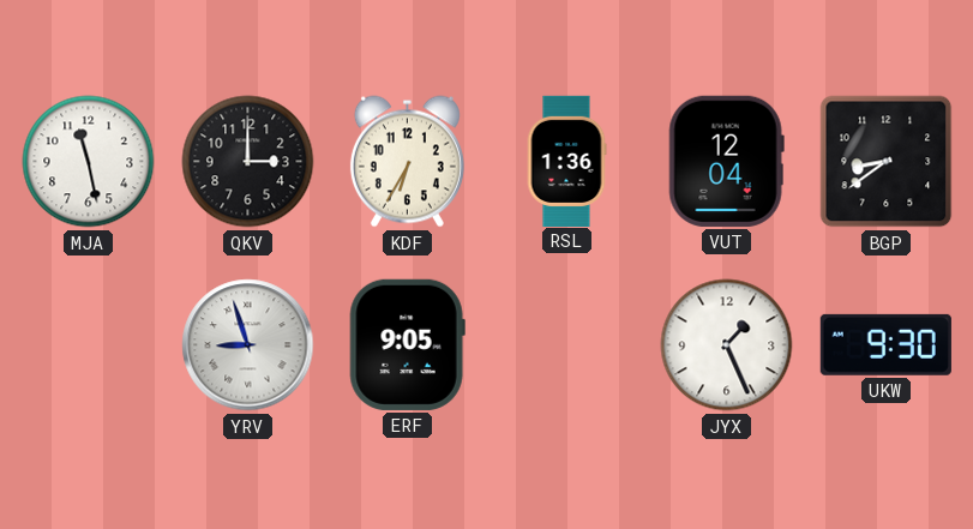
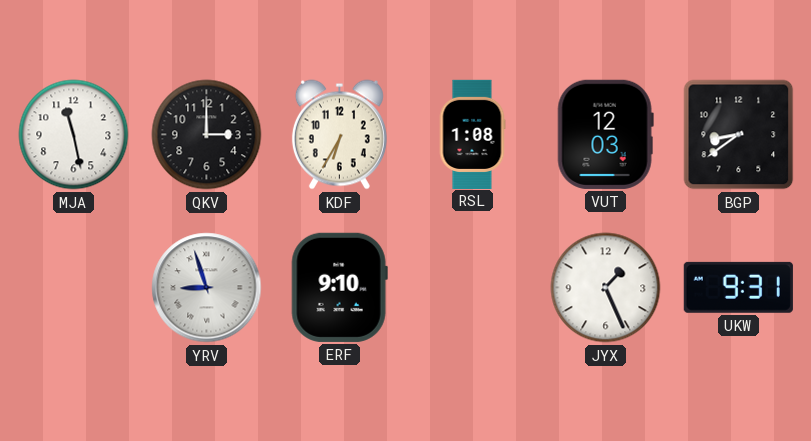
RSL: 1:36 -> 1:08 (472, 134)
VUT: 12:04 -> 12:03 (605, 134)
ERF: 9:05 -> 9:10 (339, 287)
UKW: 9:30 -> 9:31 (738, 287)
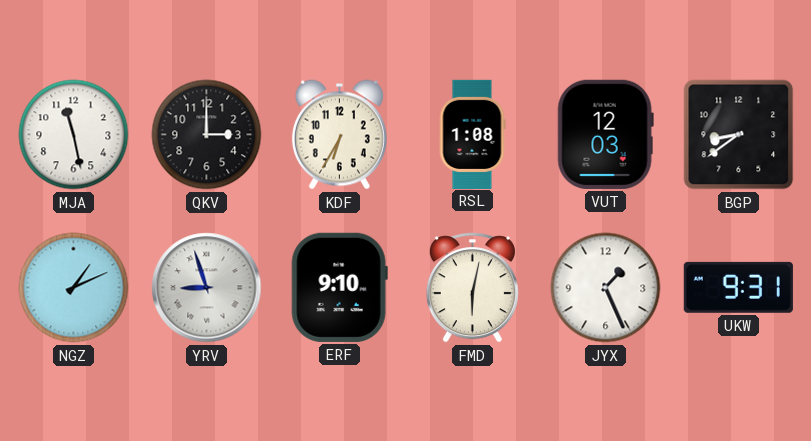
NGZ: none -> 1:11 (74, 288)
FMD: none -> 6:02 (472, 288)
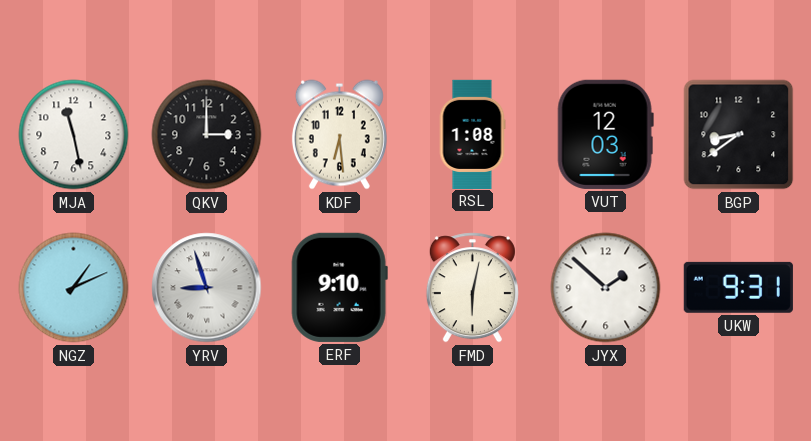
KDF: 6:35 -> 6:29 (339, 135)
JYX: 1:26 -> 1:52 (606, 288)
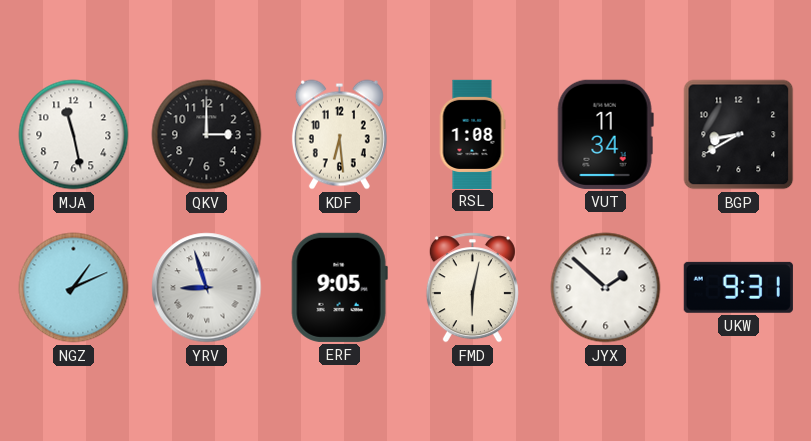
VUT: 12:03 -> 11:34 (605, 134)
BGP: 8:39 -> 8:40 (739, 135)
ERF: 9:10 -> 9:05 (339, 287)
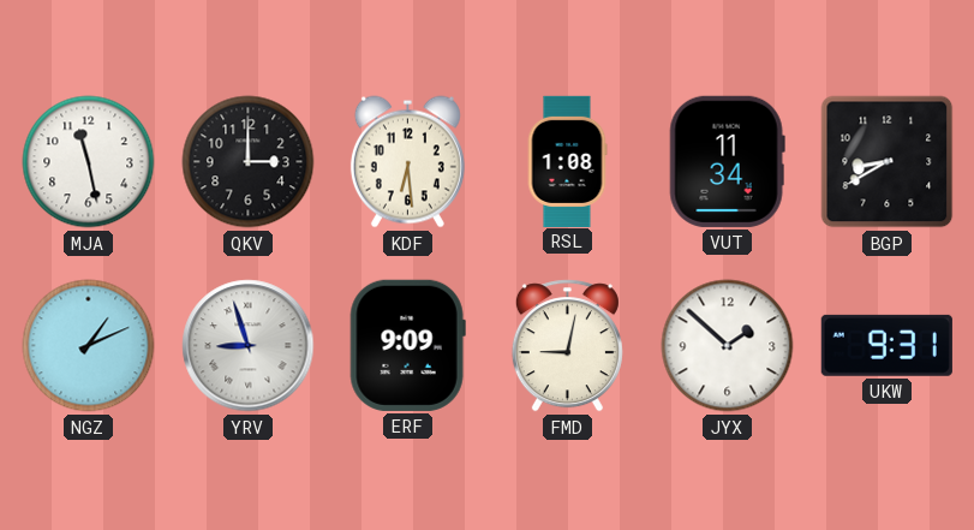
ERF: 9:05 -> 9:09 (407, 345)
FMD: 6:02 -> 9:02 (567, 346)
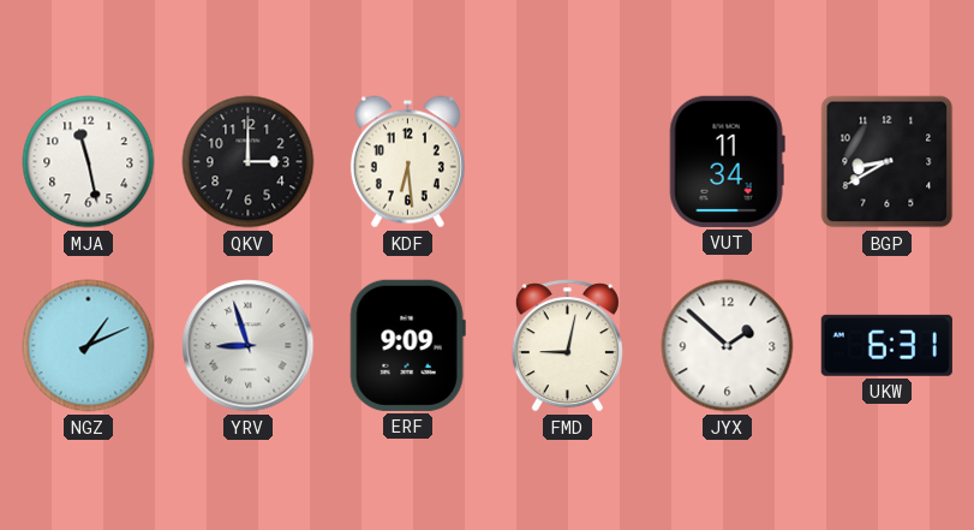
RSL: 1:08 -> none (567, 161)
UKW: 9:31 -> 6:31 (886, 345)
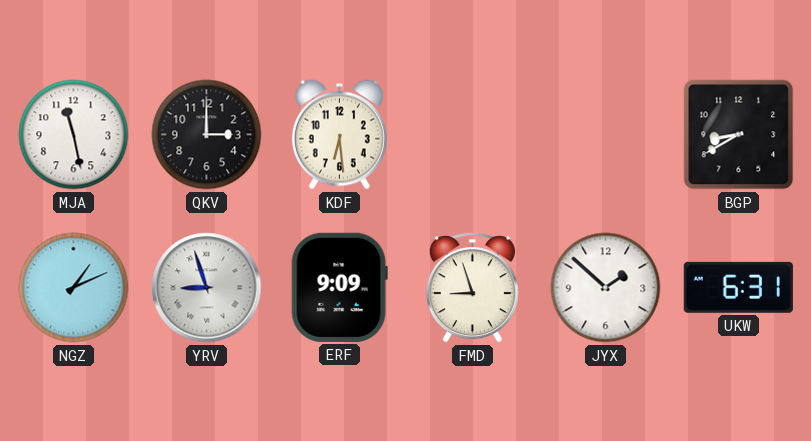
VUT: 11:34 -> none (727, 161)
FMD: 9:02 -> 8:57 (472, 288)
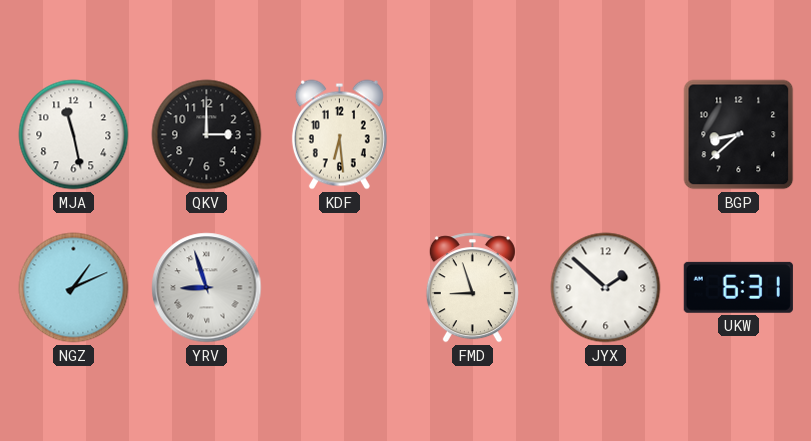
BGP: 8:40 -> 8:38 (739, 135)
ERF: 9:09 -> none (339, 287)
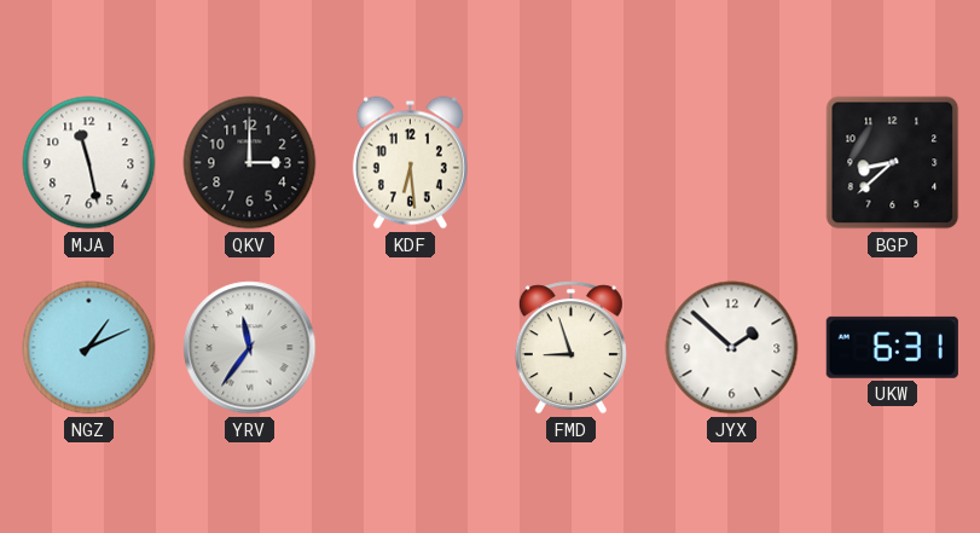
YRV: 8:57 -> 11:36 (250, 348)
